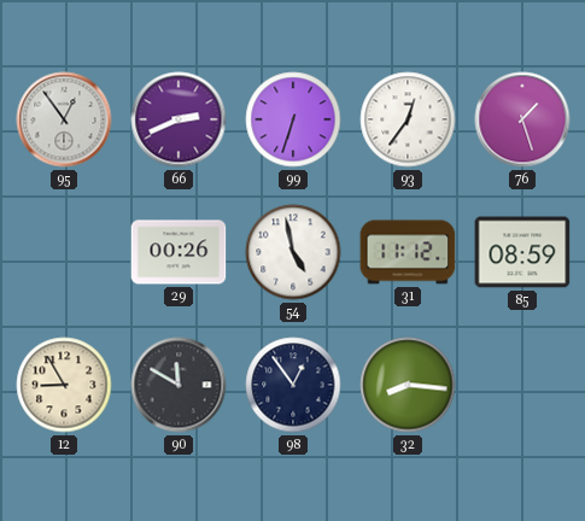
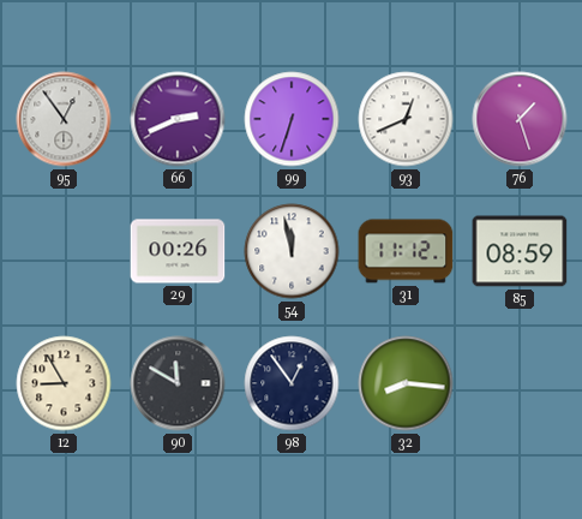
93: 12:36 -> 12:41 (406, 119)
54: 4:58 -> 11:58 (292, 251)
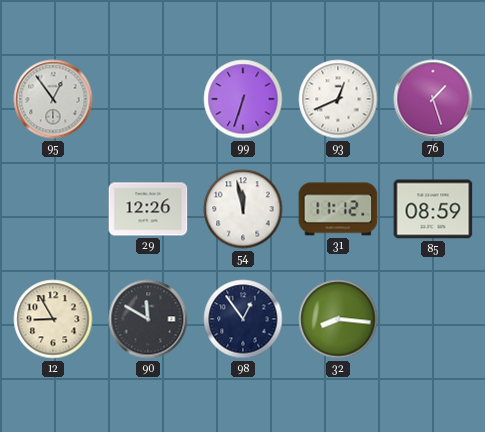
66: 2:41 -> none (178, 119)
29: 00:26 -> 12:26 (148, 209)
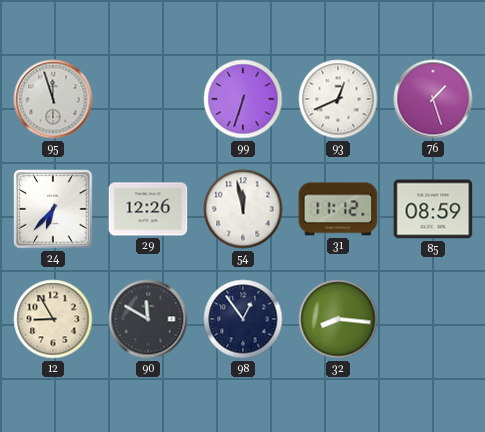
95: 12:54 -> 11:57 (53, 99)
24: none -> 6:37 (53, 209)
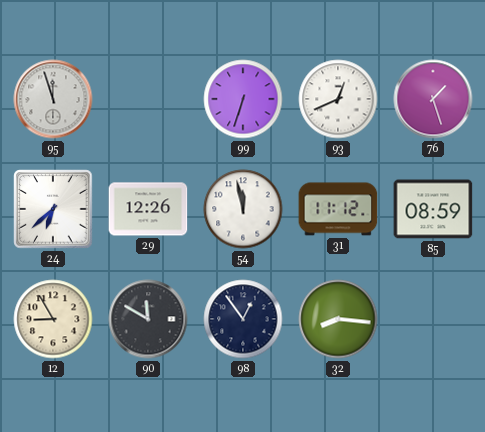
24: 6:37 -> 6:38 (53, 209)
